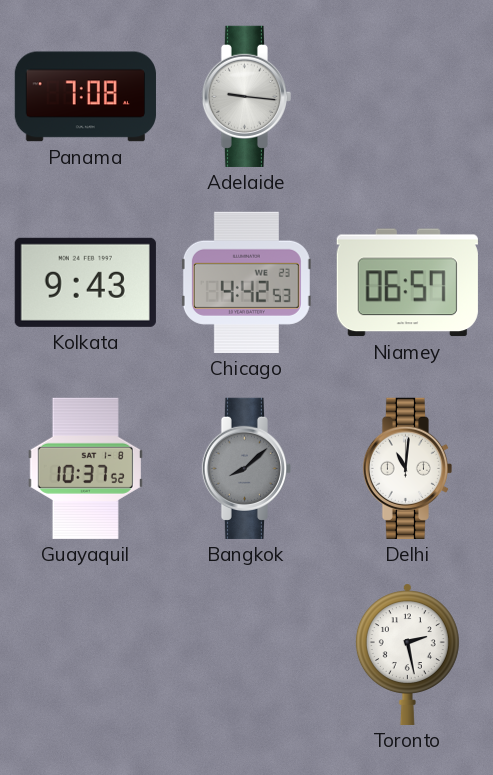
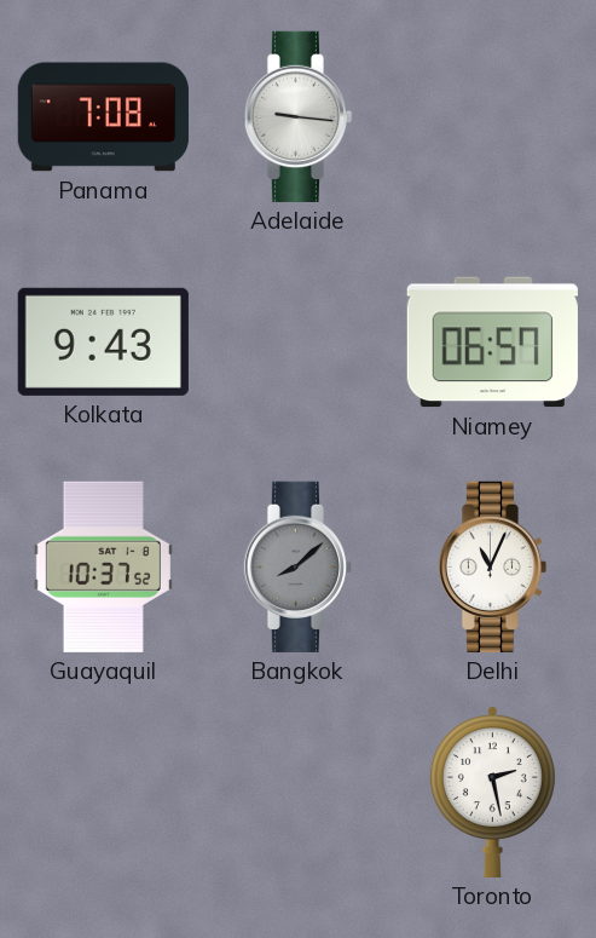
Chicago: 4:42 -> none (246, 282)
Delhi: 11:01 -> 11:04 (492, 566)
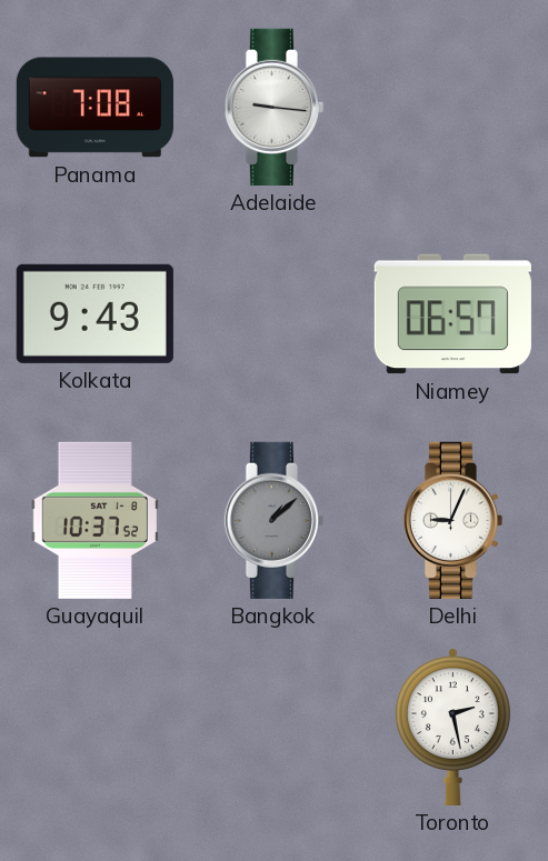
Bangkok: 8:08 -> 1:08 (273, 520)
Delhi: 11:04 -> 9:04 (452, 520)
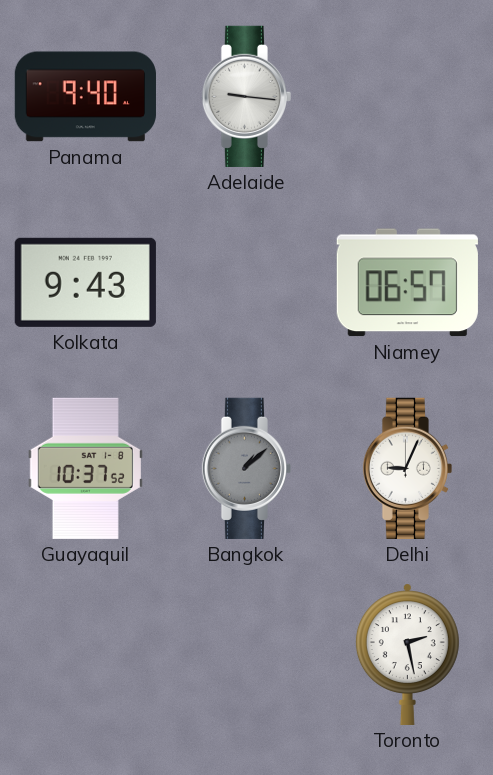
Panama: 7:08 -> 9:40 (85, 97)
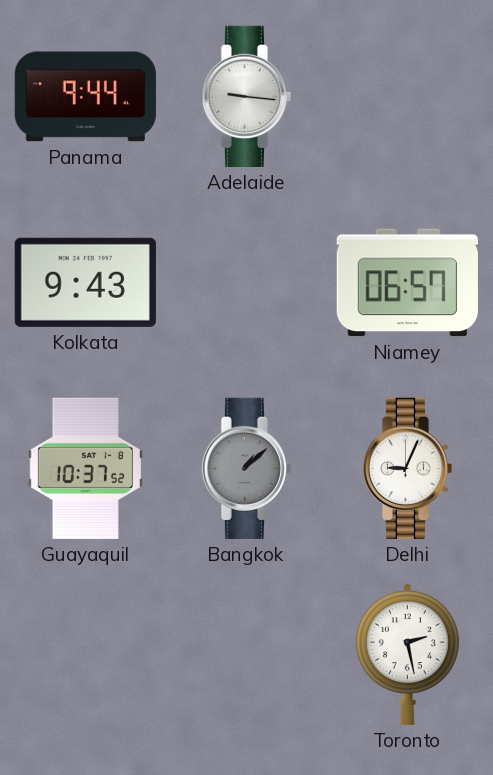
Panama: 9:40 -> 9:44 (85, 97)
